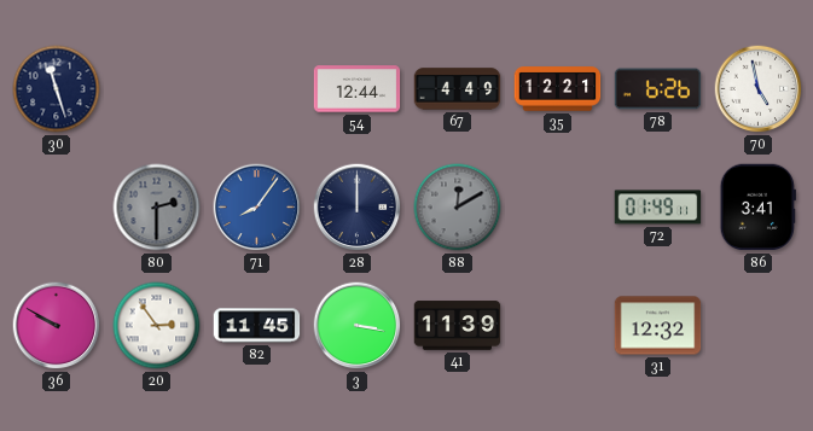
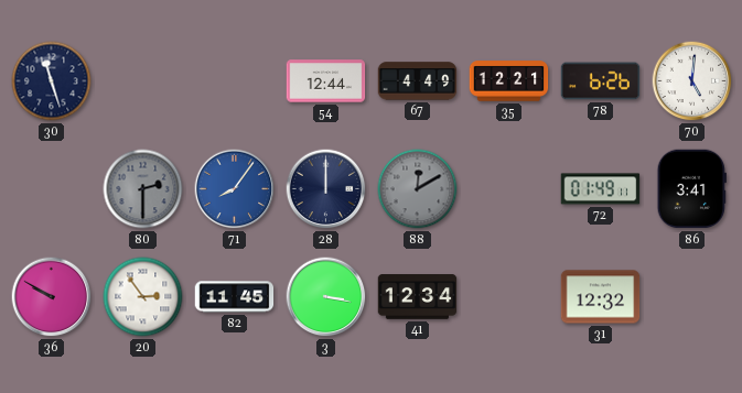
70: 4:58 -> 5:01 (692, 81)
41: 11:39 -> 12:34 (418, 297)
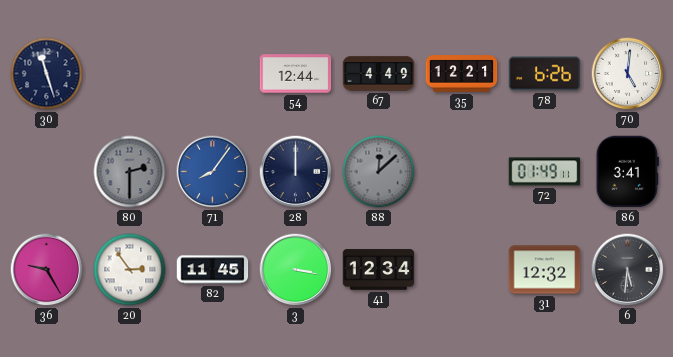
88: 12:10 -> 12:08 (379, 172)
36: 9:50 -> 9:25 (47, 270)
6: none -> 5:31 (628, 270)
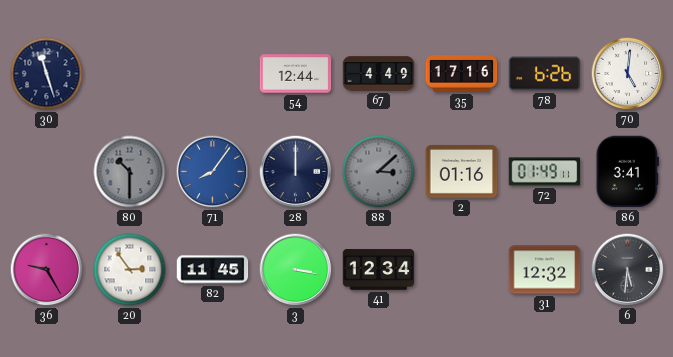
35: 12:21 -> 17:16 (462, 74)
80: 2:30 -> 10:30 (130, 172)
88: 12:08 -> 3:08 (379, 172)
2: none -> 01:16 (462, 171)
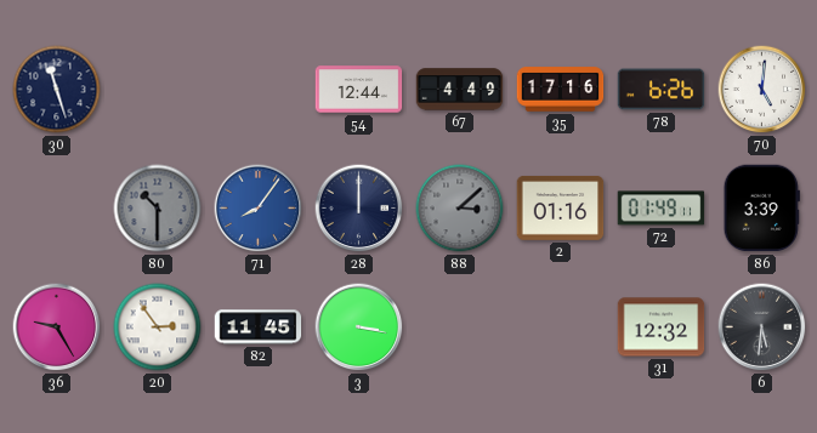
86: 3:41 -> 3:39 (761, 209)
41: 12:34 -> none (379, 270)
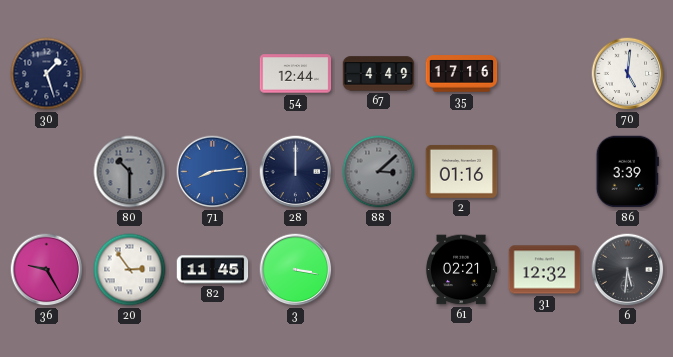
30: 11:27 -> 1:27 (47, 74)
78: 6:26 -> none (662, 90)
71: 8:06 -> 8:14 (213, 172)
72: 01:49 -> none (662, 209)
61: none -> 02:21 (461, 270)
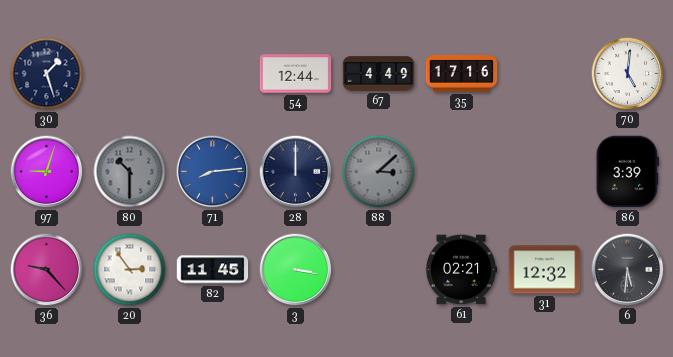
97: none -> 9:03 (47, 172)
2: 01:16 -> none (462, 171)
36: 9:25 -> 9:23 (47, 270)
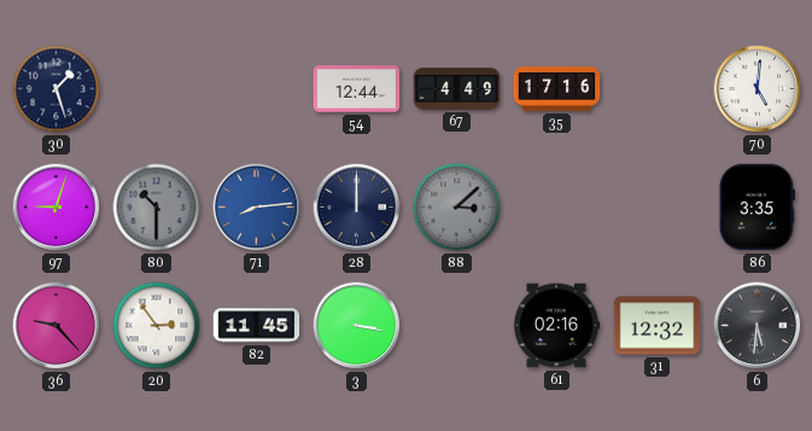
86: 3:39 -> 3:35 (756, 208)
61: 02:21 -> 02:16 (556, 326)
